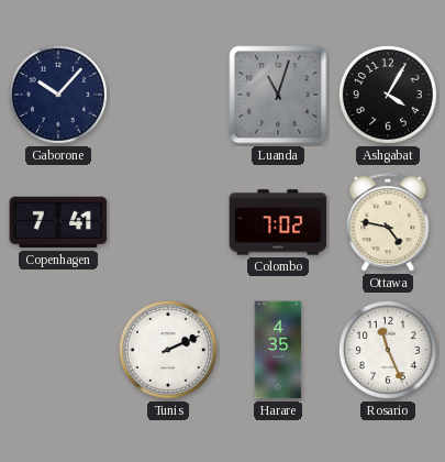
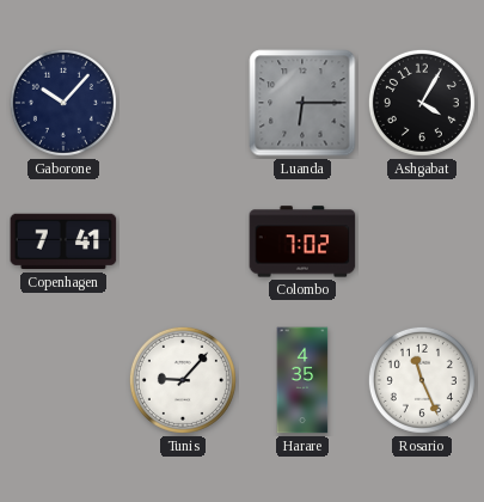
Luanda: 11:03 -> 6:15 (302, 103)
Ottawa: 4:47 -> none (388, 223)
Tunis: 2:11 -> 9:07 (183, 380)
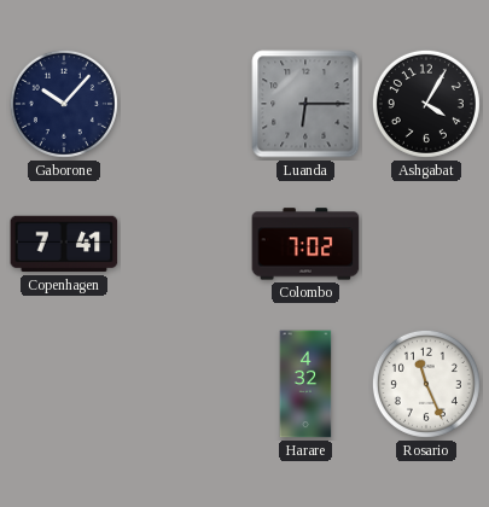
Tunis: 9:07 -> none (183, 380)
Harare: 4:35 -> 4:32 (305, 384)
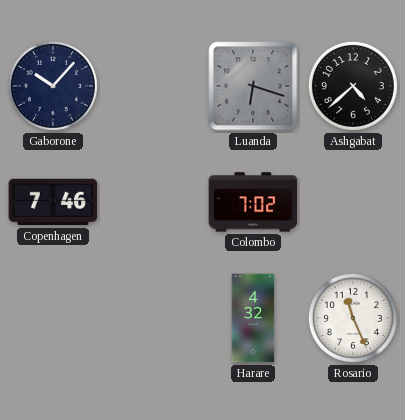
Luanda: 6:15 -> 6:18 (253, 86)
Ashgabat: 4:05 -> 4:38 (353, 86)
Copenhagen: 7:41 -> 7:46 (53, 202)
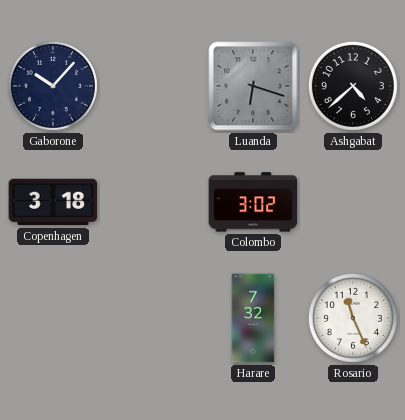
Copenhagen: 7:46 -> 3:18 (53, 202)
Colombo: 7:02 -> 3:02 (253, 202)
Harare: 4:32 -> 7:32 (253, 318)
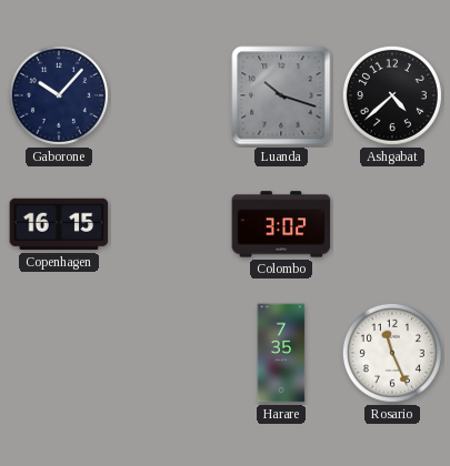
Luanda: 6:18 -> 10:18 (281, 95)
Copenhagen: 3:18 -> 16:15 (59, 224)
Harare: 7:32 -> 7:35 (281, 353)
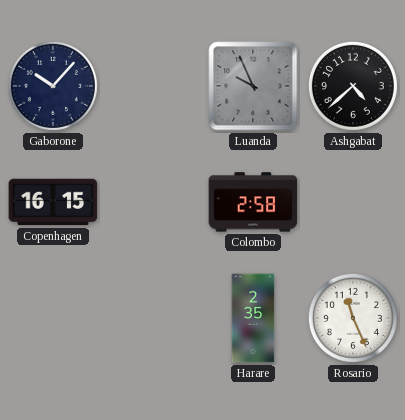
Luanda: 10:18 -> 9:56 (253, 86)
Colombo: 3:02 -> 2:58 (253, 202)
Harare: 7:35 -> 2:35 (253, 318)
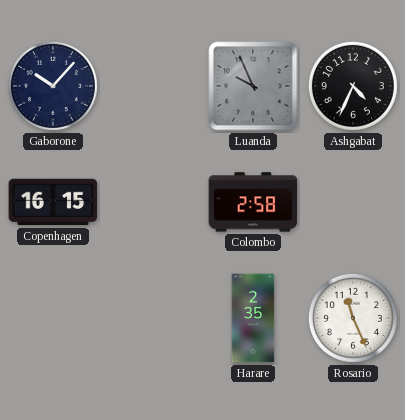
Ashgabat: 4:38 -> 4:34 (353, 86)
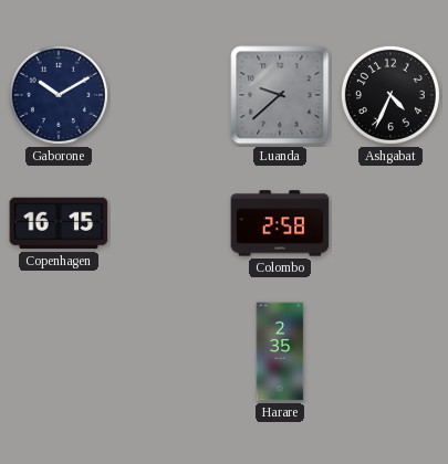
Gaborone: 10:07 -> 10:10 (59, 95)
Luanda: 9:56 -> 9:38 (280, 95)
Rosario: 11:26 -> none (353, 318)
